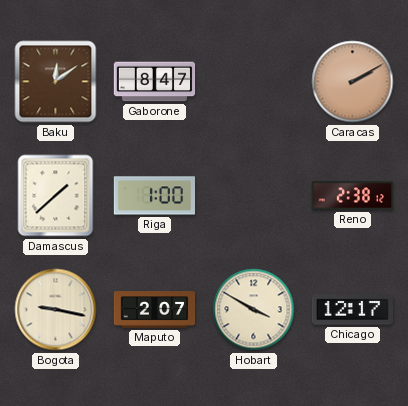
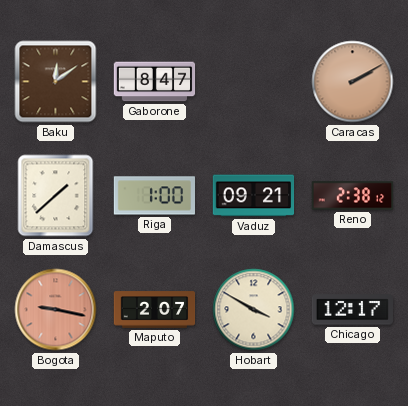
Vaduz: none -> 09:21 (254, 196)
Bogota dial: cream -> salmon (56, 310)
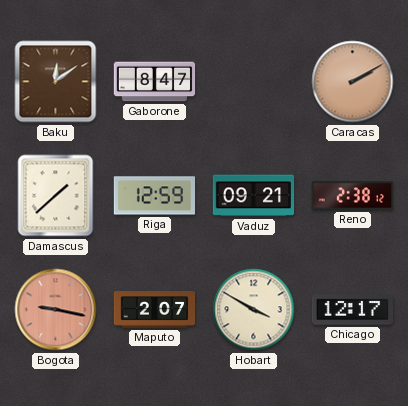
Riga: 1:00 -> 12:59 (155, 196)
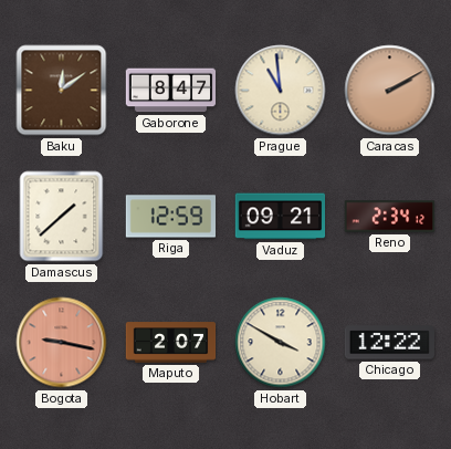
Prague: none -> 10:59 (281, 91)
Reno: 2:38 -> 2:34 (390, 217)
Chicago: 12:17 -> 12:22 (389, 343)
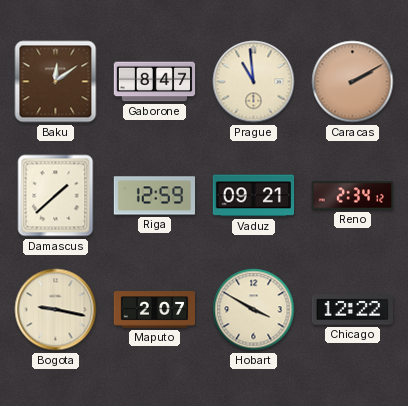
Bogota dial: salmon -> cream (56, 310)
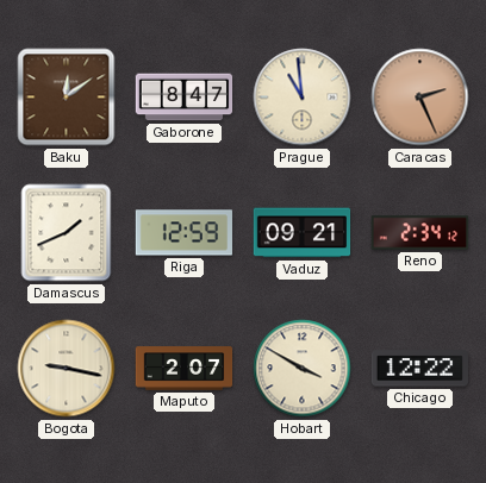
Caracas: 2:10 -> 2:26 (420, 98)
Damascus: 1:38 -> 1:41 (67, 233)
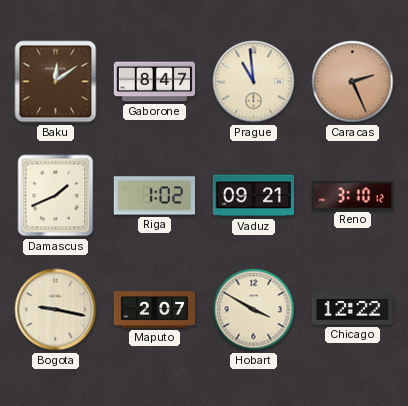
Riga: 12:59 -> 1:02 (155, 196)
Reno: 2:34 -> 3:10 (353, 196)
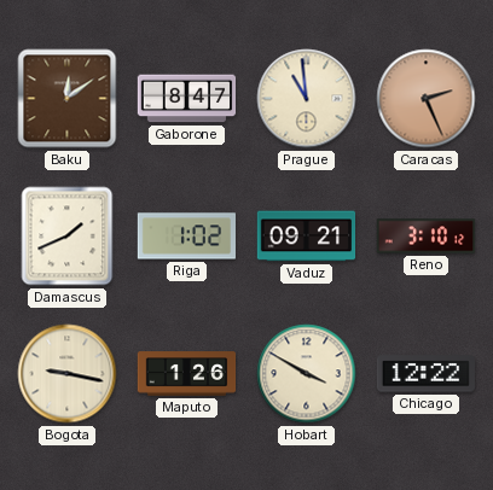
Maputo: 2:07 -> 1:26 (187, 374)
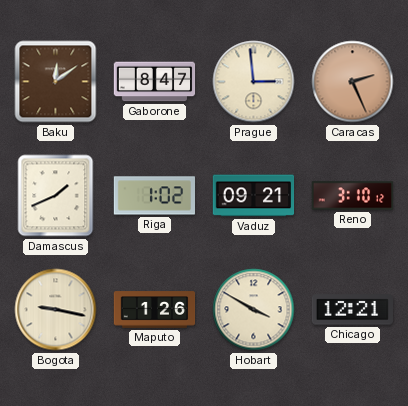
Prague: 10:59 -> 2:59 (254, 82)
Chicago: 12:22 -> 12:21 (352, 310)
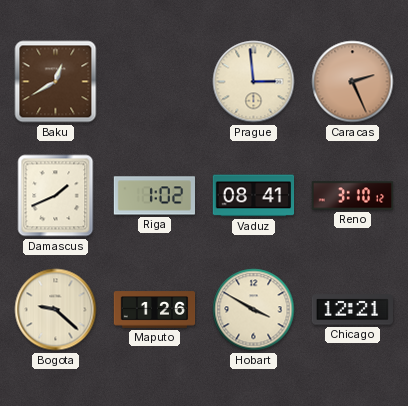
Baku: 12:09 -> 12:40 (56, 82)
Gaborone: 8:47 -> none (155, 82)
Vaduz: 09:21 -> 08:41 (254, 196)
Bogota: 9:17 -> 9:22 (56, 310)
